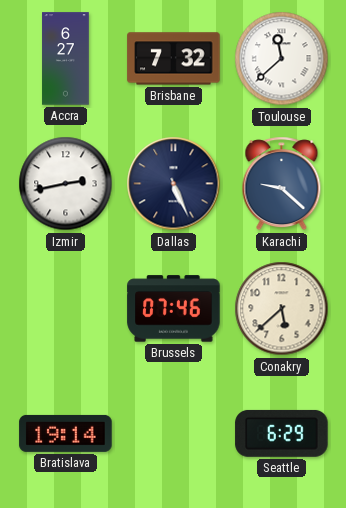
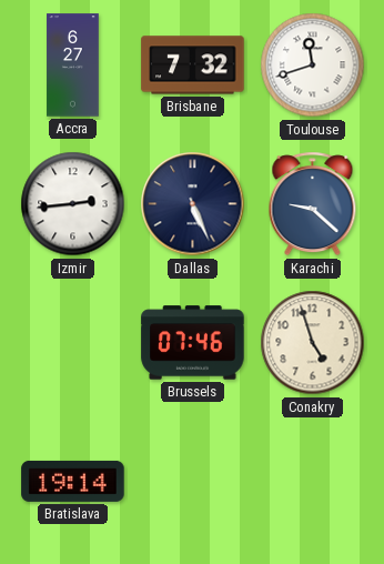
Toulouse: 11:38 -> 11:42 (313, 66)
Izmir: 2:43 -> 2:44 (73, 204)
Conakry: 5:38 -> 4:57 (313, 343)
Seattle: 6:29 -> none (282, 433)
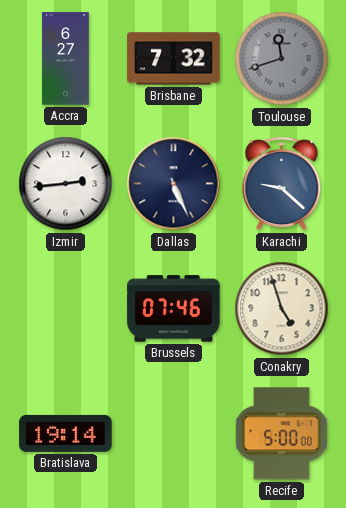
Toulouse dial: white -> grey (282, 59)
Recife: none -> 5:00 (281, 434)
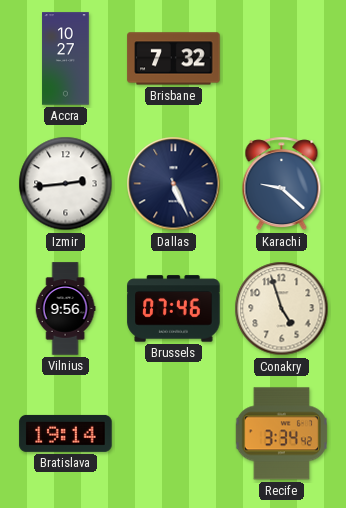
Accra: 6:27 -> 10:27 (66, 59)
Toulouse: 11:42 -> none (282, 59)
Vilnius: none -> 9:56 (65, 309)
Recife: 5:00 -> 3:34 (281, 434)
